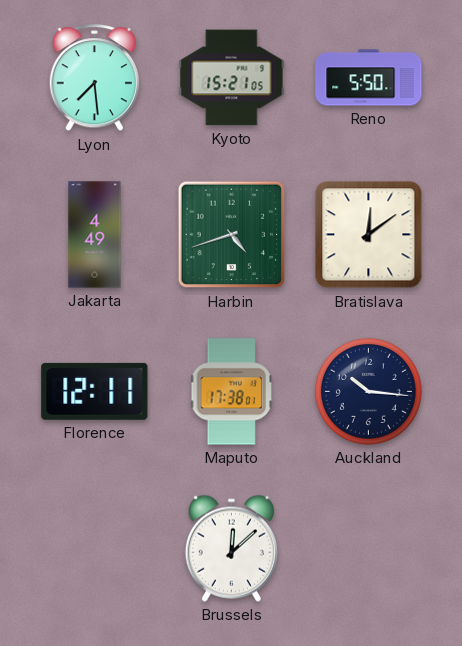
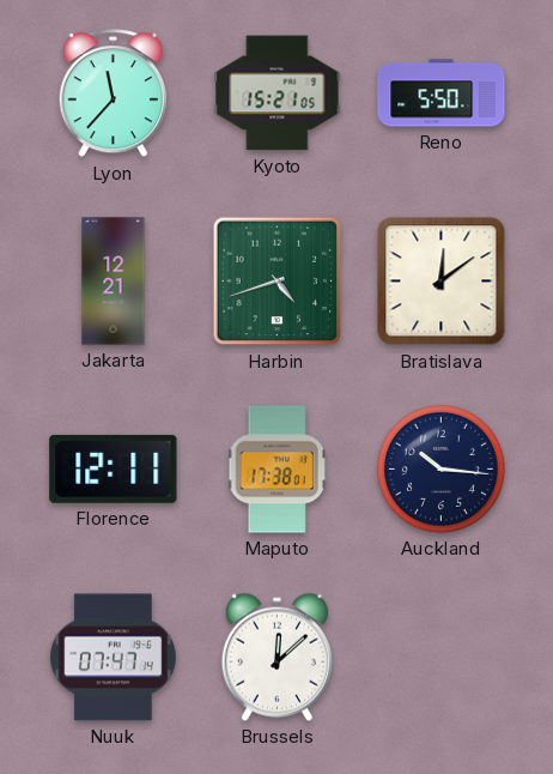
Lyon: 7:29 -> 11:37 (113, 93)
Jakarta: 4:49 -> 12:21 (114, 282)
Nuuk: none -> 07:47 (113, 658)
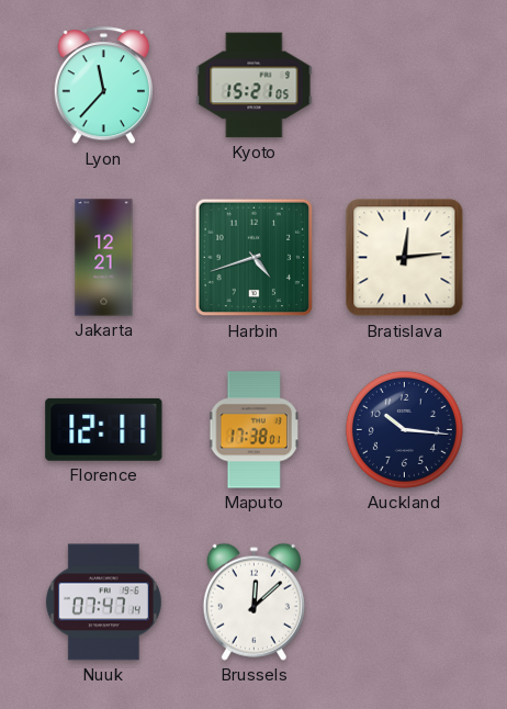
Reno: 5:50 -> none (442, 93)
Bratislava: 12:09 -> 12:14 (405, 258)
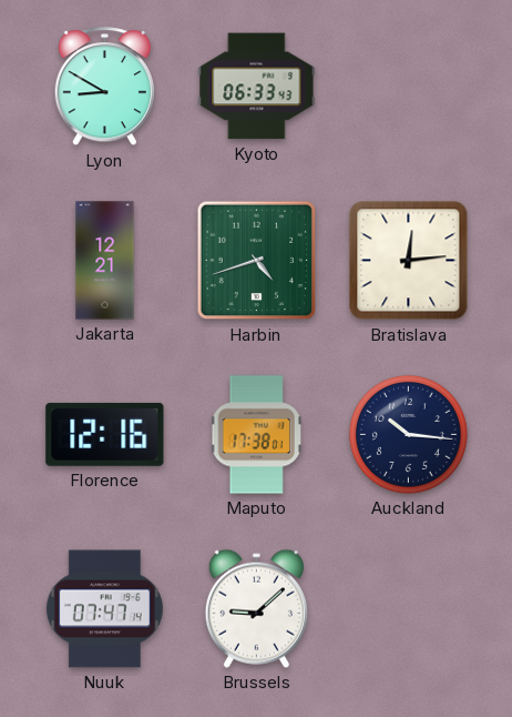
Lyon: 11:37 -> 8:50 (104, 87)
Kyoto: 15:21 -> 06:33 (257, 87)
Florence: 12:11 -> 12:16 (105, 434)
Brussels: 12:08 -> 9:08 (256, 608)
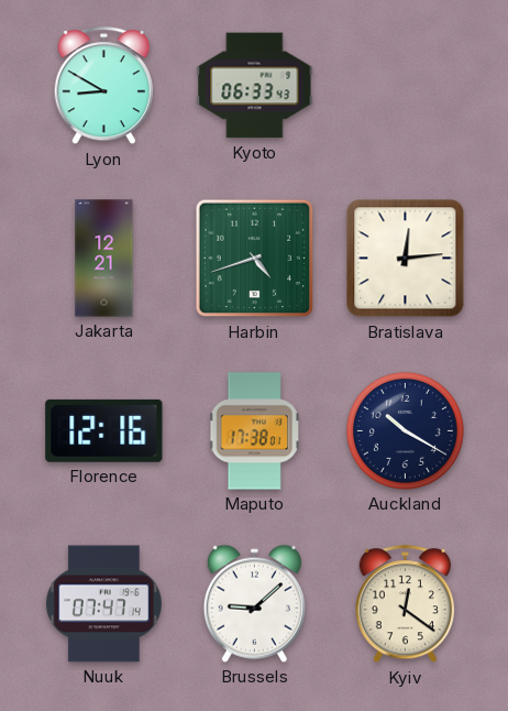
Auckland: 10:16 -> 10:20 (405, 430)
Kyiv: none -> 12:21 (405, 604)
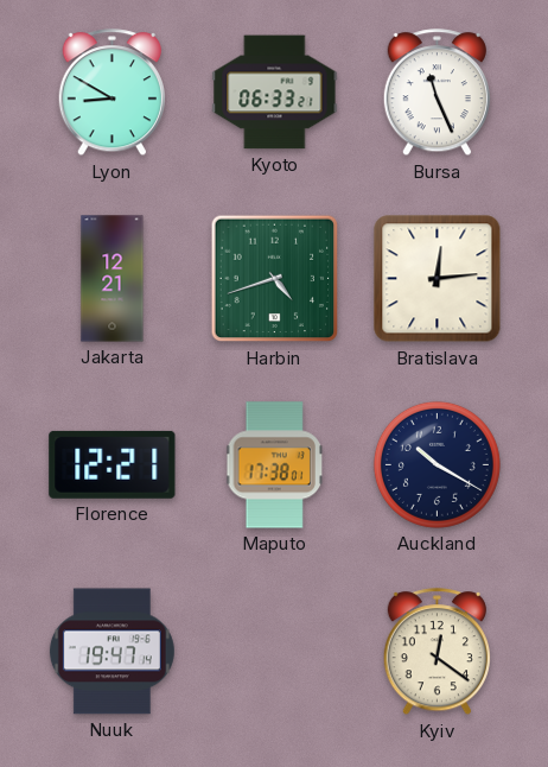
Kyoto: 06:33:43 -> 06:33:21 (275, 93)
Bursa: none -> 11:26 (437, 93)
Florence: 12:16 -> 12:21 (113, 464)
Nuuk: 07:47 -> 19:47 (111, 652)
Brussels: 9:08 -> none (254, 603)
